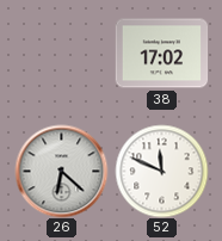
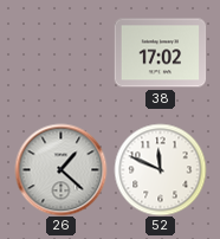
26: 6:22 -> 1:22 (60, 169)
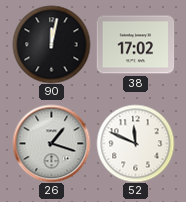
90: none -> 12:02 (51, 44)
26: 1:22 -> 1:18 (51, 143)
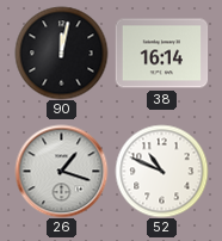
38: 17:02 -> 16:14 (161, 54)
52: 11:49 -> 10:49 (161, 171)
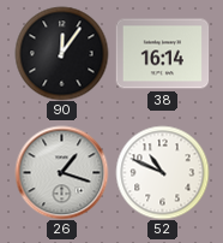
90: 12:02 -> 12:06 (61, 53)
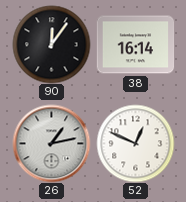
26: 1:18 -> 1:13 (51, 143)
52: 10:49 -> 12:49 (135, 143)
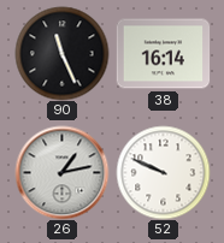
90: 12:06 -> 11:26 (61, 53)
52: 12:49 -> 9:49 (163, 172)
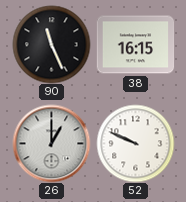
38: 16:14 -> 16:15 (135, 45)
26: 1:13 -> 1:00 (51, 143)
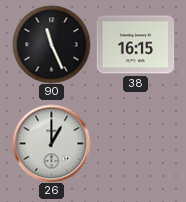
52: 9:49 -> none (135, 143)
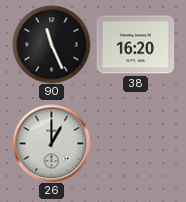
38: 16:15 -> 16:20 (135, 45)
